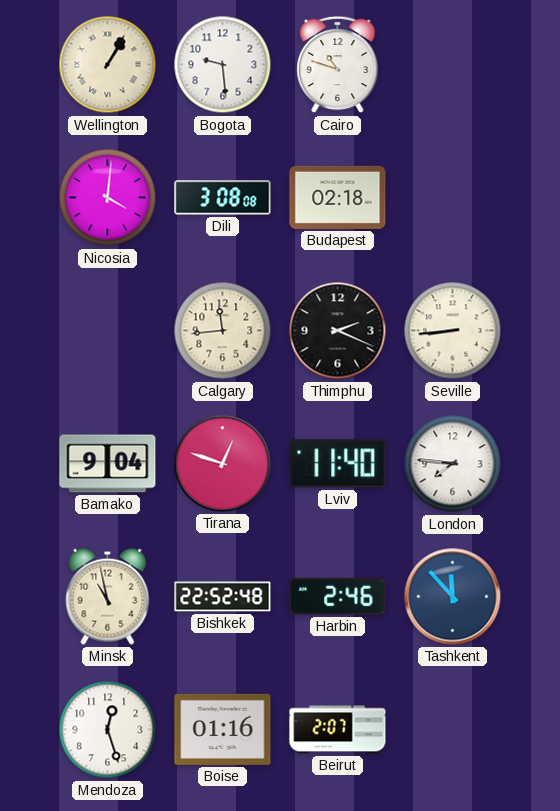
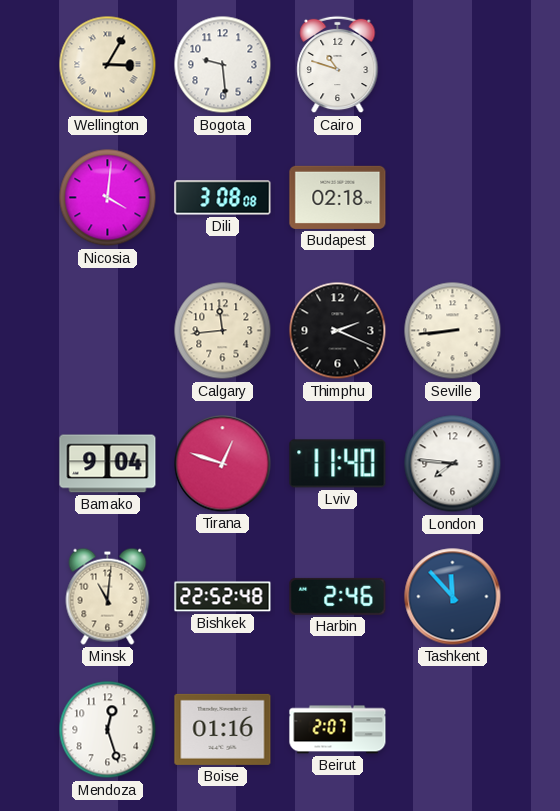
Wellington: 1:05 -> 3:05 (108, 65)
Minsk: 10:58 -> 11:01 (108, 596)
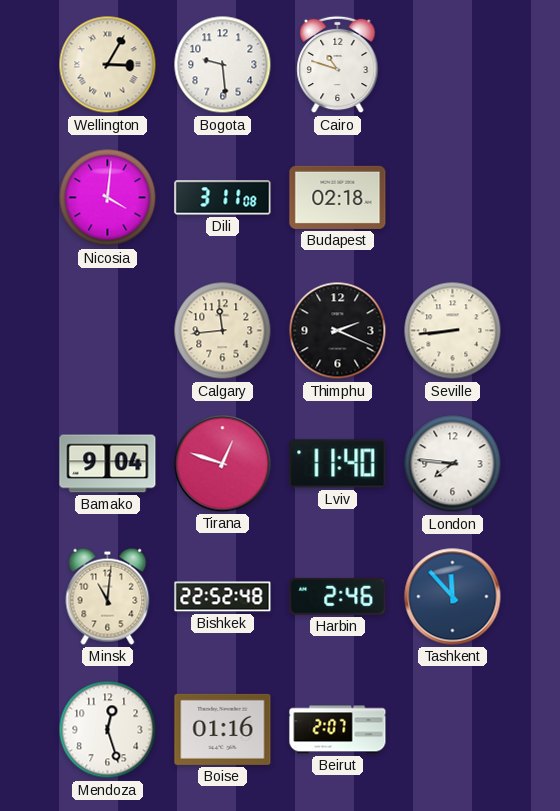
Dili: 3:08 -> 3:11 (223, 198)
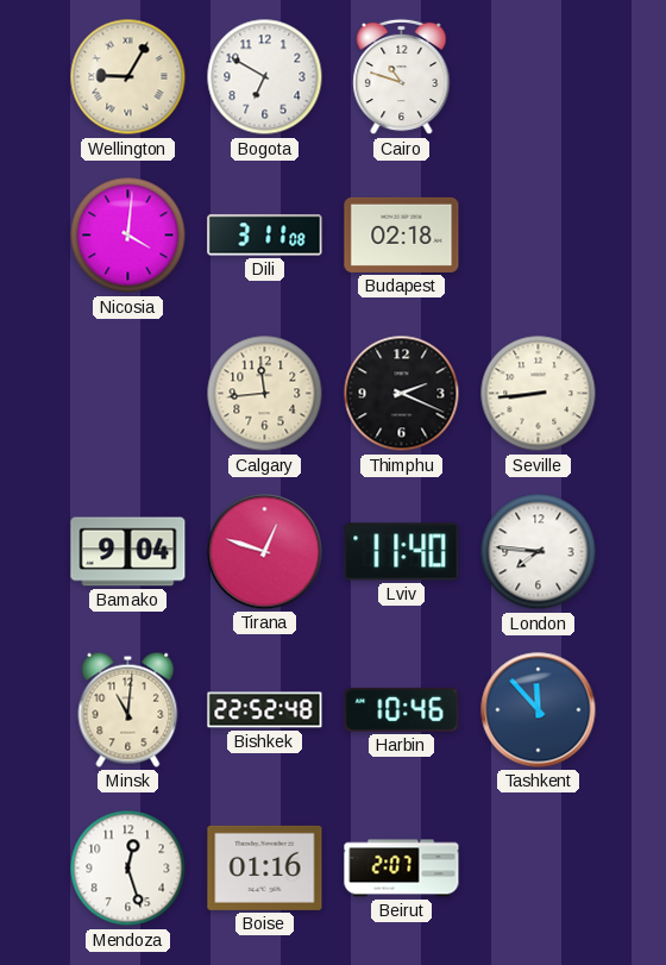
Wellington: 3:05 -> 9:05 (128, 77)
Bogota: 9:29 -> 6:50 (265, 77)
Harbin: 2:46 -> 10:46 (402, 709)
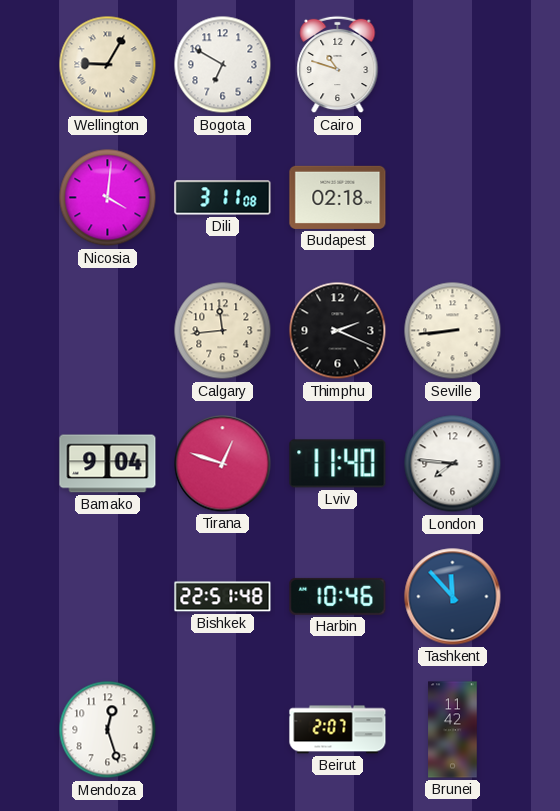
Minsk: 11:01 -> none (128, 709)
Bishkek: 22:52 -> 22:51 (223, 597)
Boise: 01:16 -> none (265, 867)
Brunei: none -> 11:42 (453, 730)
